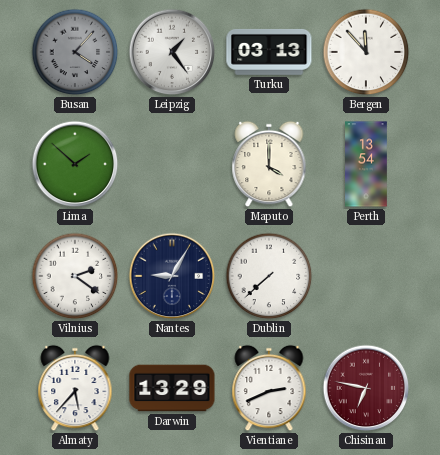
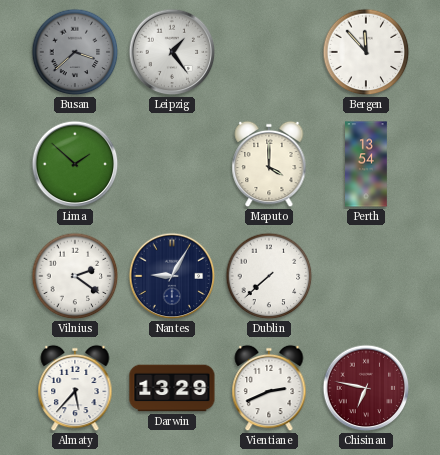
Busan: 4:07 -> 3:38 (75, 52)
Turku: 03:13 -> none (269, 52)
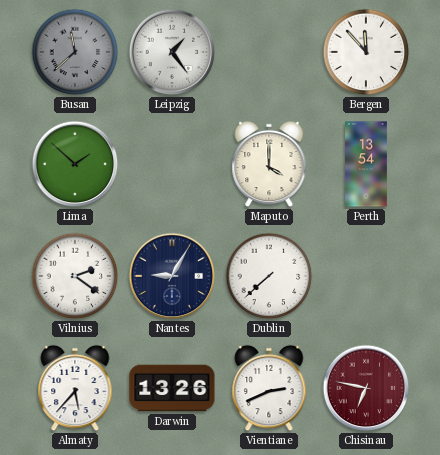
Busan: 3:38 -> 11:38 (75, 52)
Darwin: 13:29 -> 13:26 (172, 388)
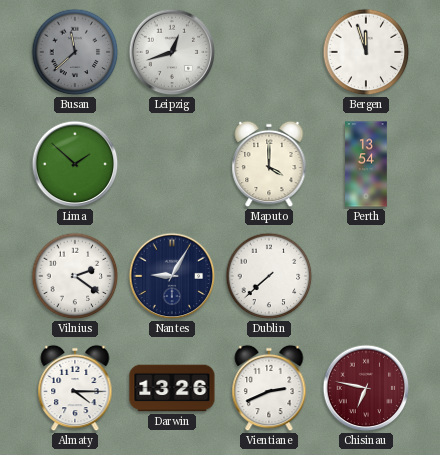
Leipzig: 1:24 -> 12:42 (172, 52)
Bergen: 11:53 -> 11:57 (366, 52)
Almaty: 5:37 -> 4:15 (75, 388)
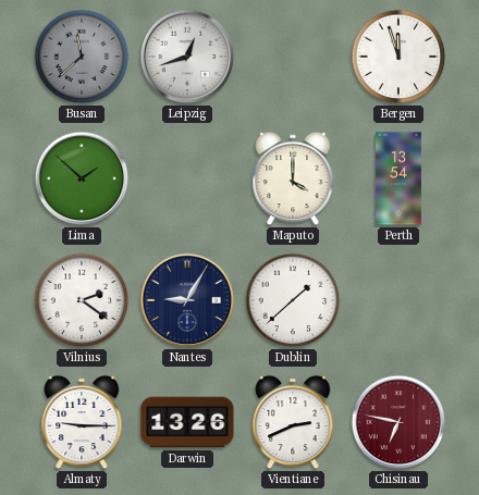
Dublin: 7:38 -> 1:38 (293, 300)
Almaty: 4:15 -> 9:15 (82, 422)
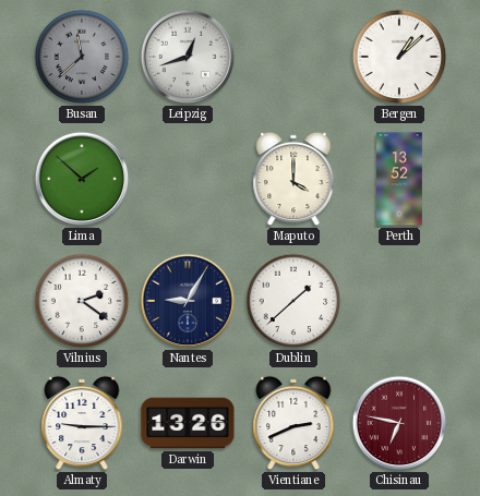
Bergen: 11:57 -> 1:08 (399, 57)
Perth: 13:54 -> 13:52 (399, 179)
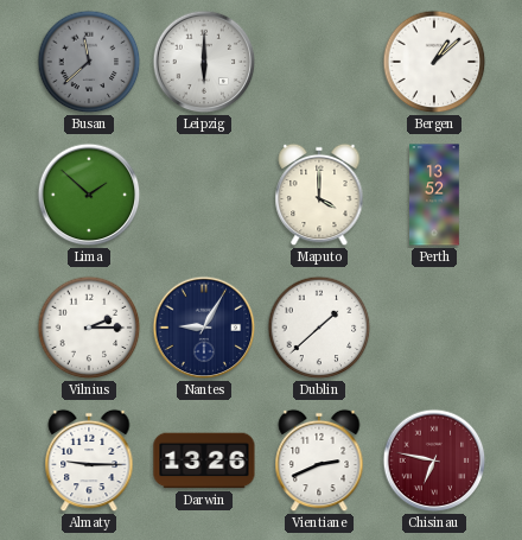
Leipzig: 12:42 -> 6:00 (204, 62)
Vilnius: 2:21 -> 2:15 (89, 328)
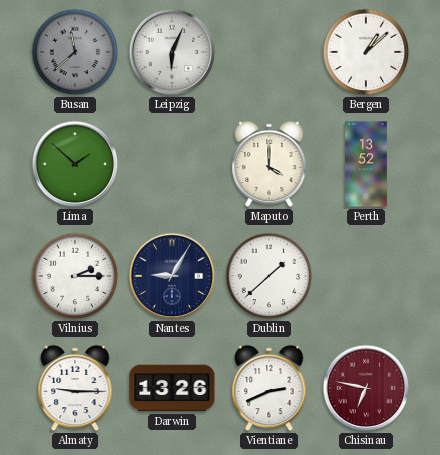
Leipzig: 6:00 -> 6:04 (172, 52)
